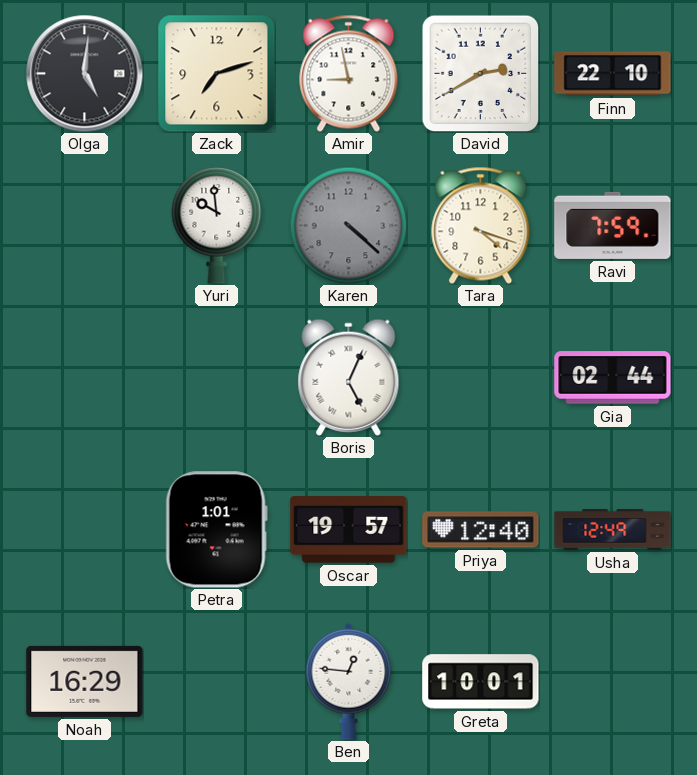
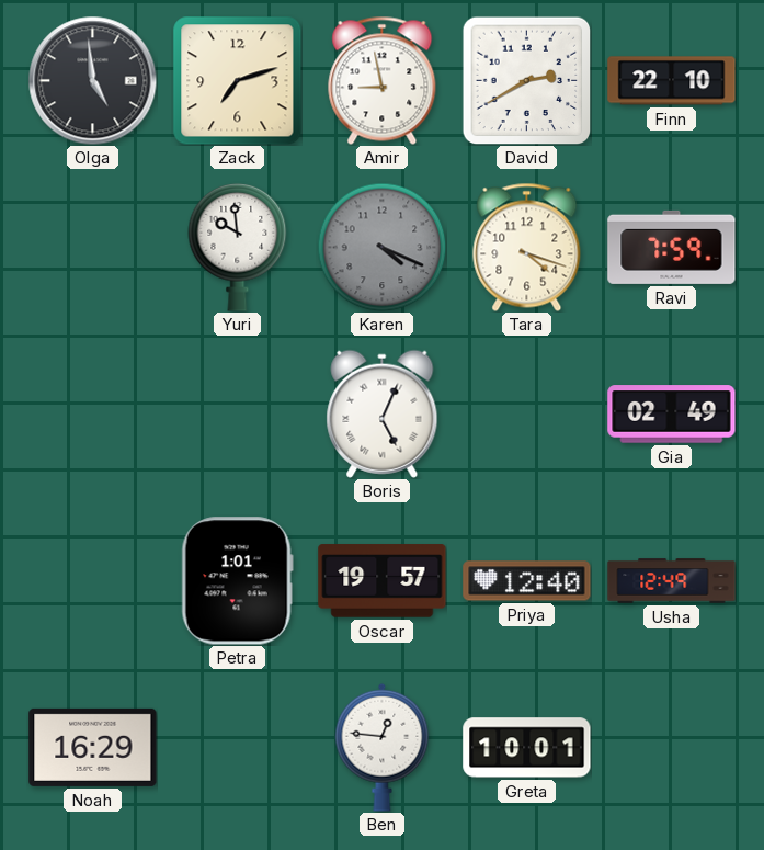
Olga: 5:01 -> 4:59 (92, 80)
Karen: 4:22 -> 4:19 (381, 247)
Gia: 02:44 -> 02:49 (672, 415)
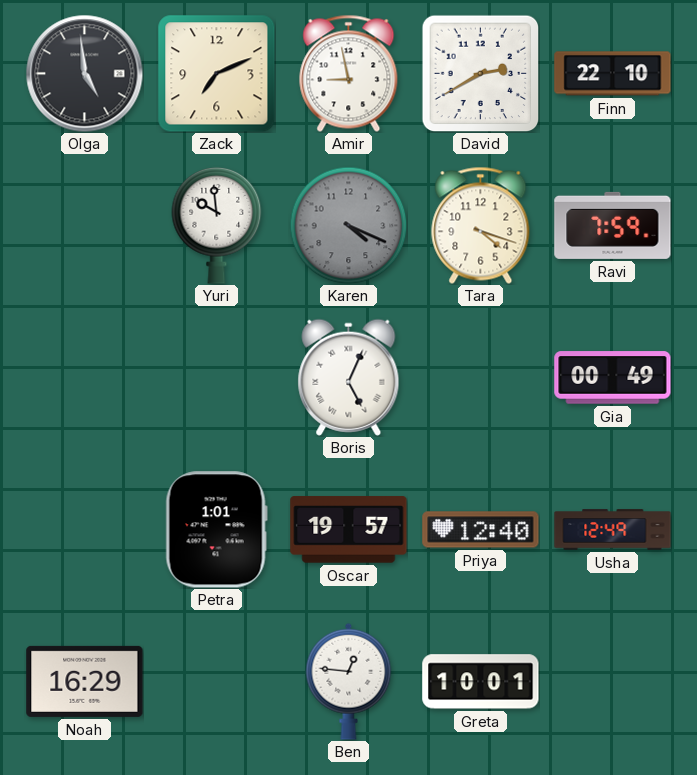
Zack: 7:12 -> 7:11 (216, 73)
Gia: 02:49 -> 00:49 (613, 378)
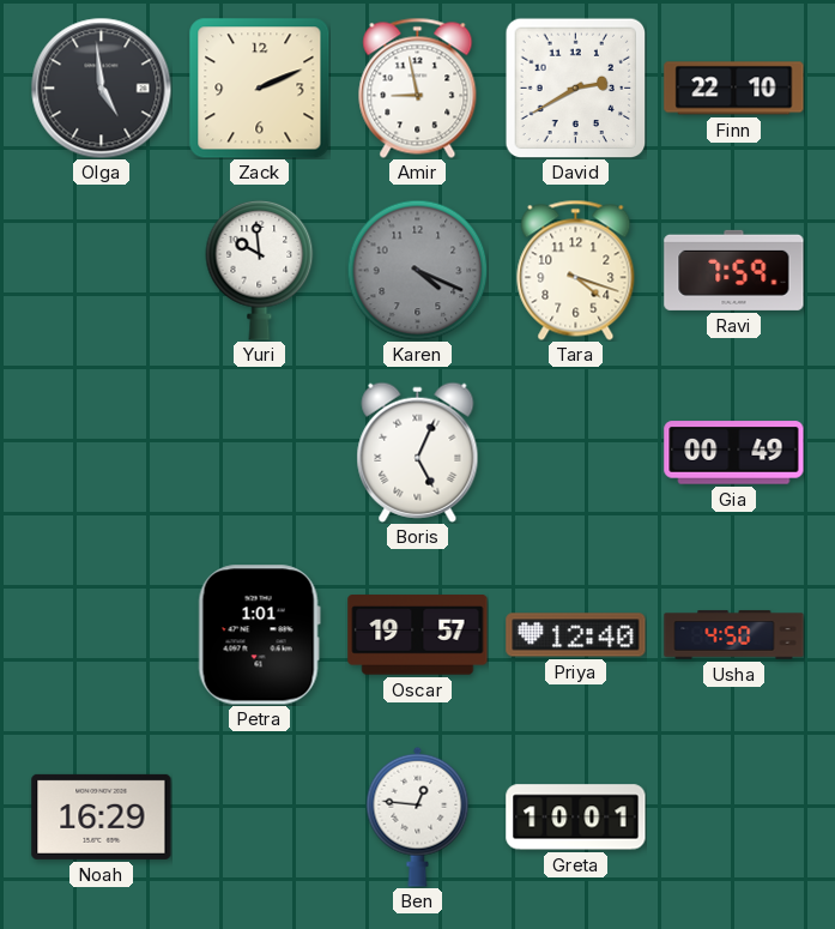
Zack: 7:11 -> 2:11 (259, 88)
Usha: 12:49 -> 4:50 (734, 635)
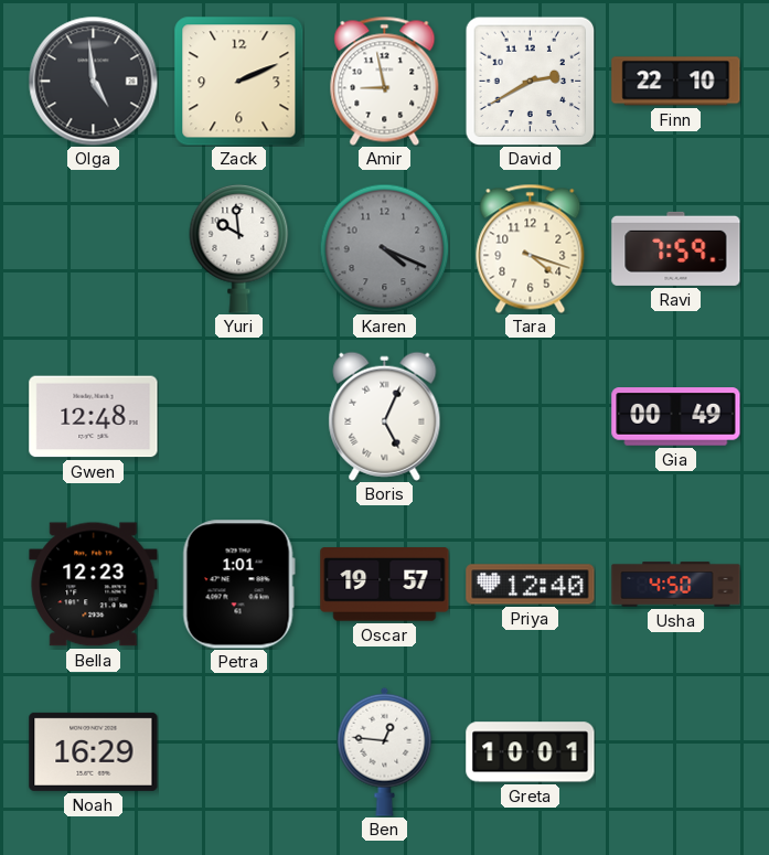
Gwen: none -> 12:48 (94, 417)
Bella: none -> 12:23 (94, 585)
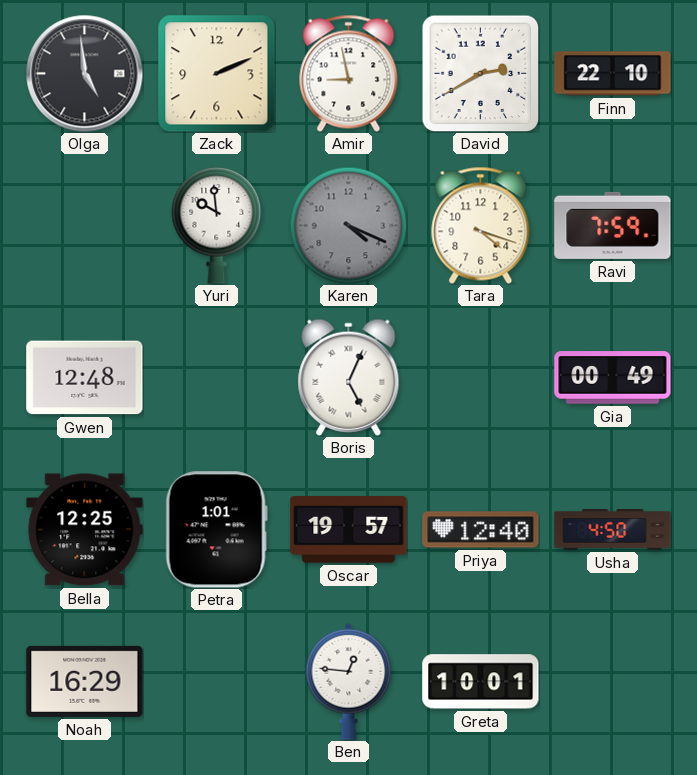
Bella: 12:23 -> 12:25 (85, 530)
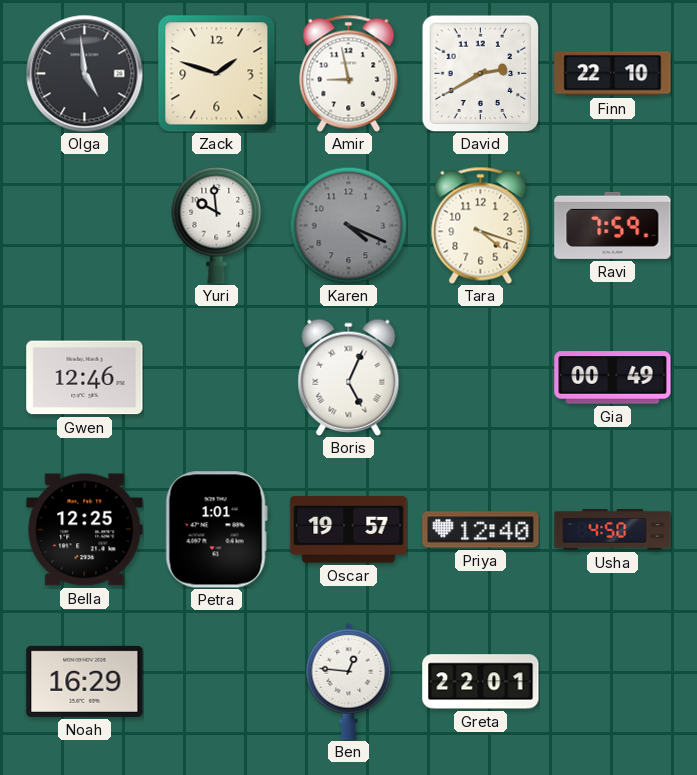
Zack: 2:11 -> 1:48 (216, 73)
Gwen: 12:48 -> 12:46 (85, 378)
Greta: 10:01 -> 22:01 (481, 682)
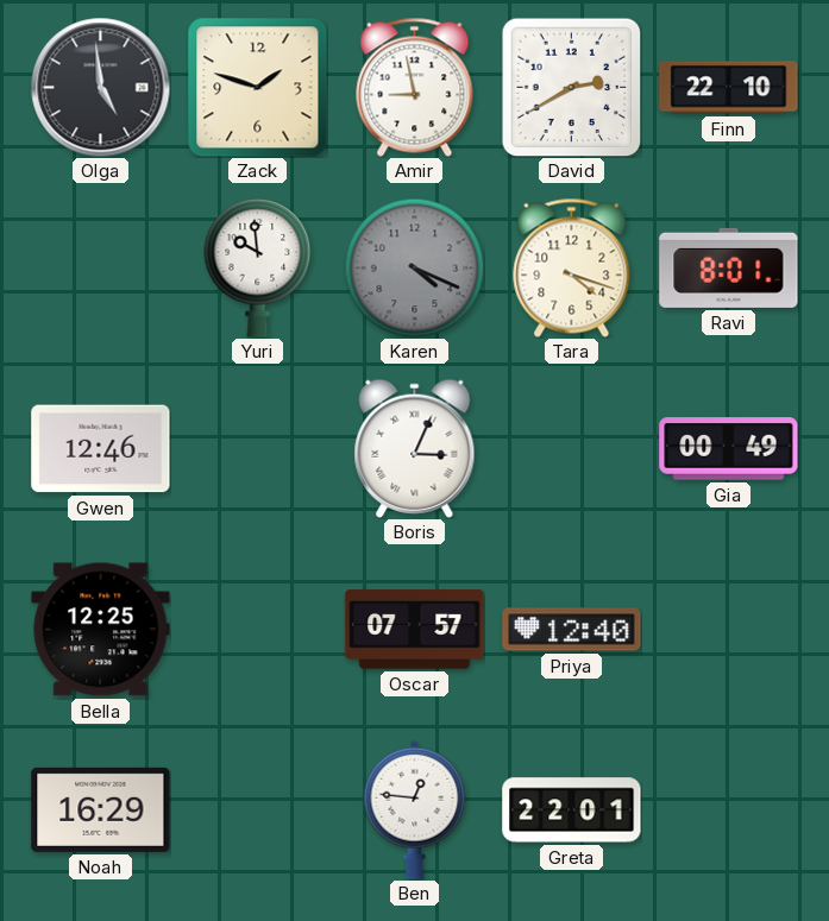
Ravi: 7:59 -> 8:01 (729, 267)
Boris: 5:04 -> 3:04 (415, 448)
Petra: 1:01 -> none (216, 530)
Oscar: 19:57 -> 07:57 (415, 630)
Usha: 4:50 -> none (613, 530)
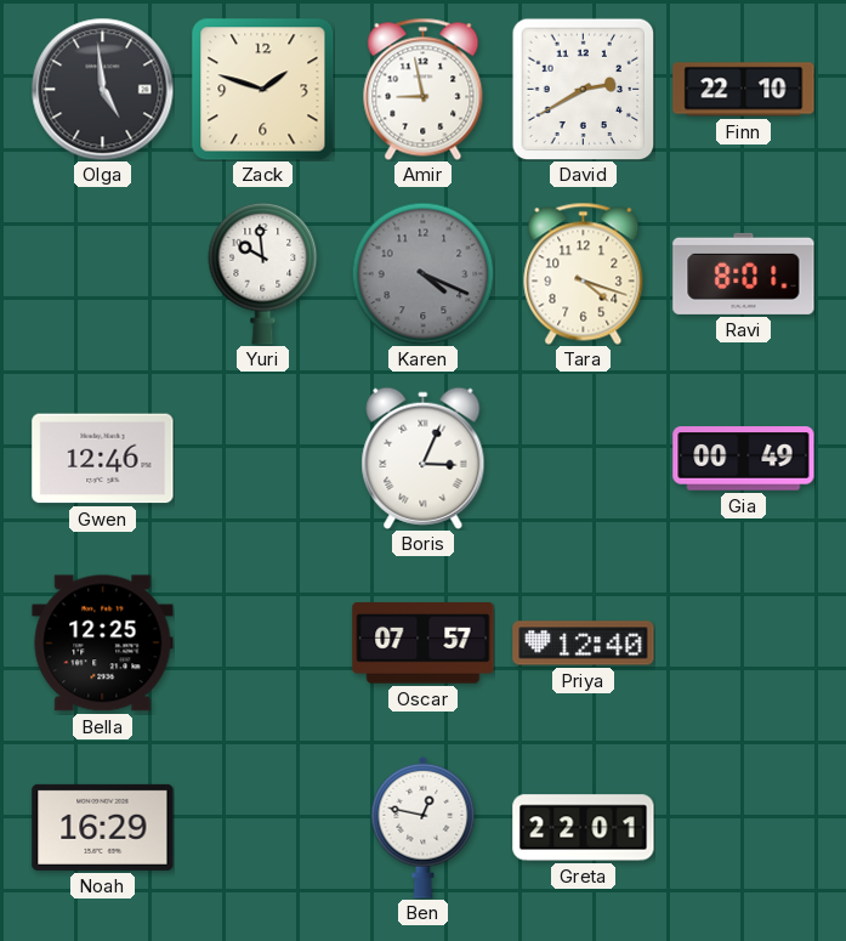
Ben: 12:46 -> 12:47 (424, 827)
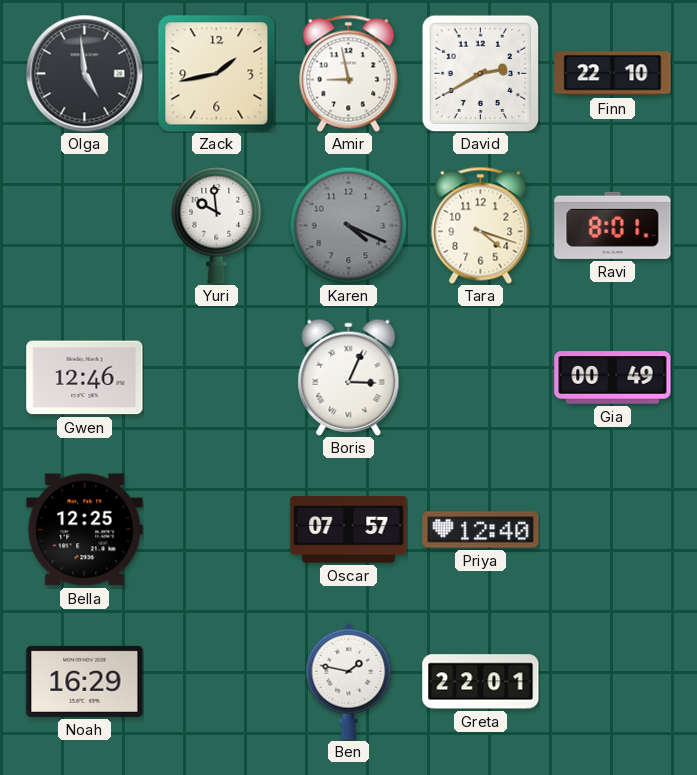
Zack: 1:48 -> 1:43 (216, 73)
Ben: 12:47 -> 1:47 (349, 681)
